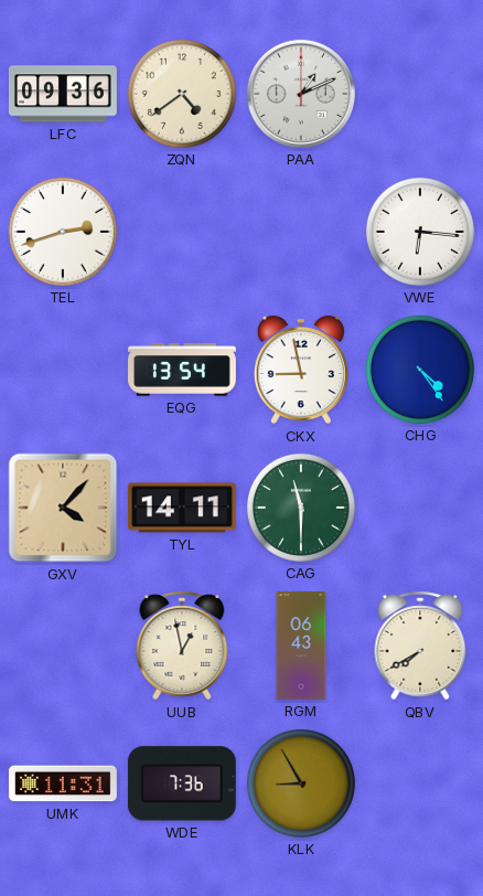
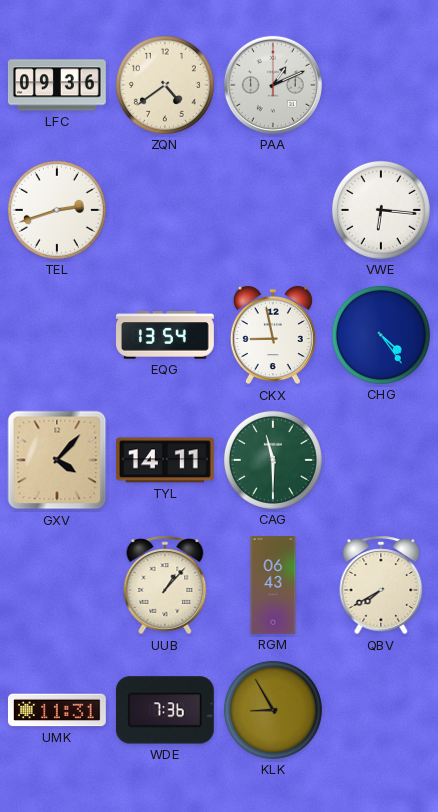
UUB: 12:58 -> 1:07 (165, 585)
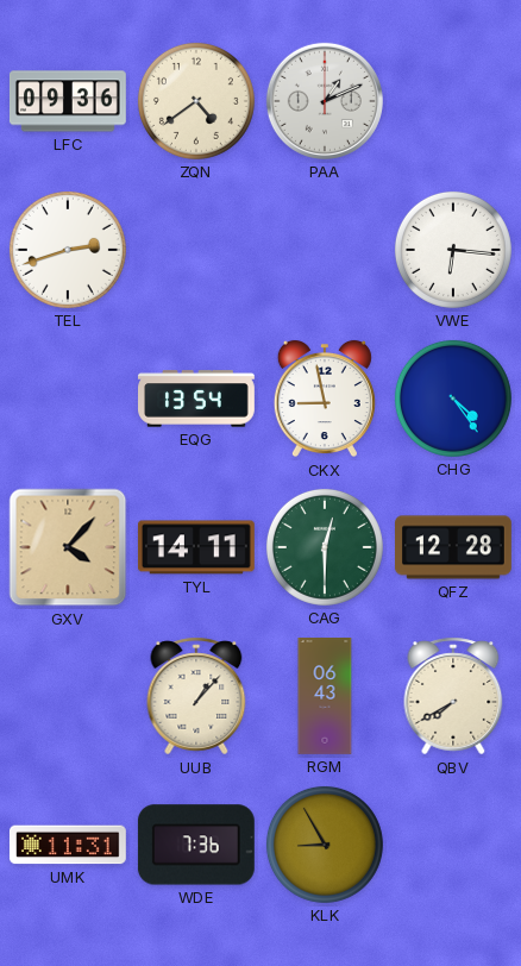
CAG: 11:30 -> 12:30 (325, 547)
QFZ: none -> 12:28 (454, 547)
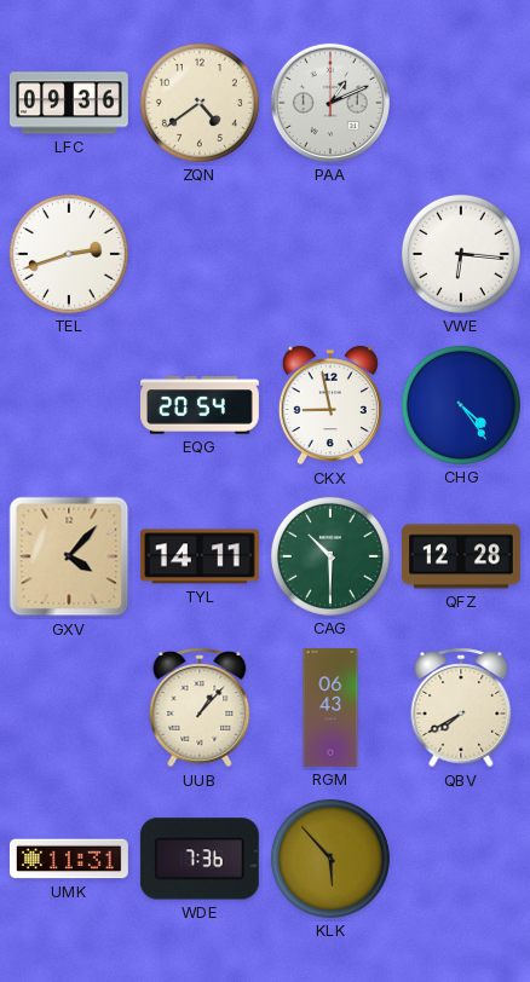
EQG: 13:54 -> 20:54 (201, 405)
CAG: 12:30 -> 10:30 (330, 556)
KLK: 8:55 -> 5:53 (330, 859)
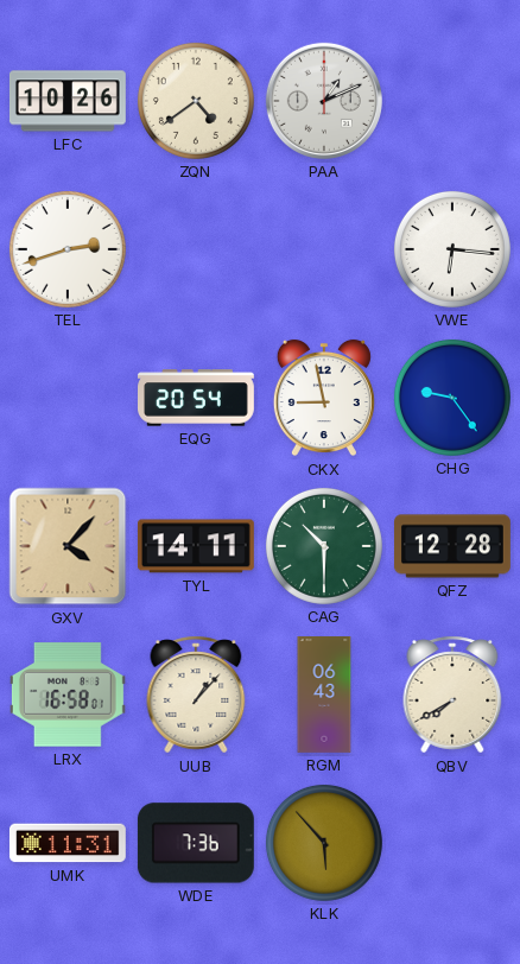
LFC: 09:36 -> 10:26 (68, 101)
CHG: 4:24 -> 9:24 (452, 398)
LRX: none -> 16:58 (68, 695)
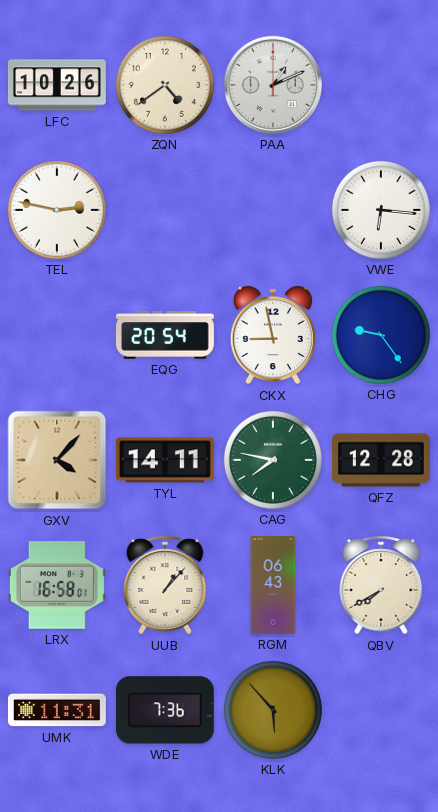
TEL: 2:42 -> 2:47 (57, 210)
CAG: 10:30 -> 7:47 (273, 460)
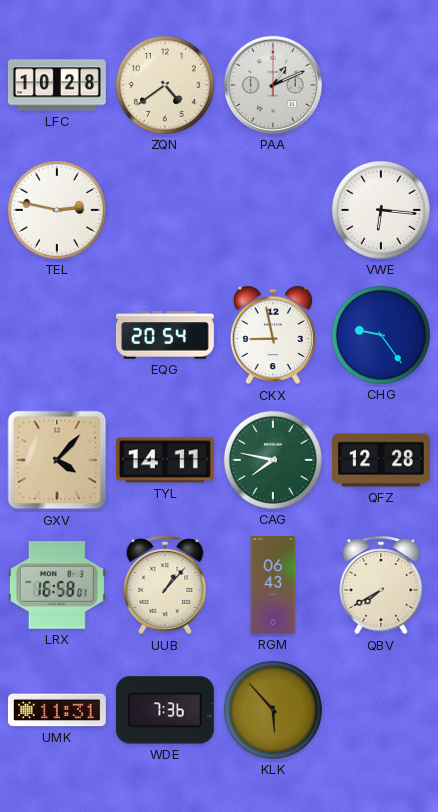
LFC: 10:26 -> 10:28 (57, 85)
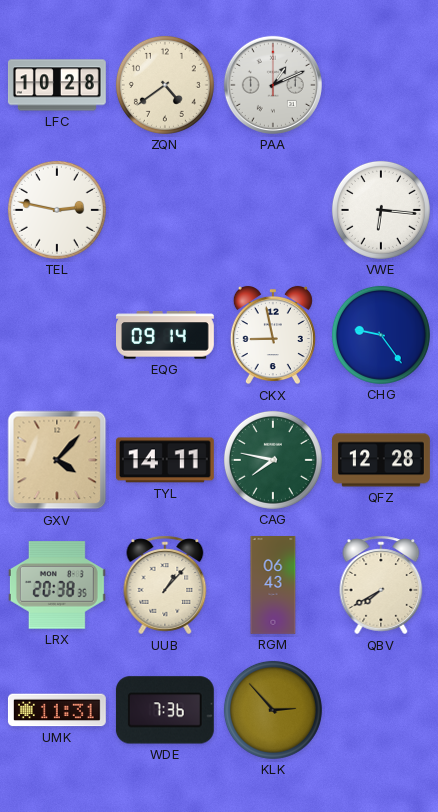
EQG: 20:54 -> 09:14 (166, 335)
LRX: 16:58 -> 20:38 (57, 585)
KLK: 5:53 -> 2:53 (273, 710)
